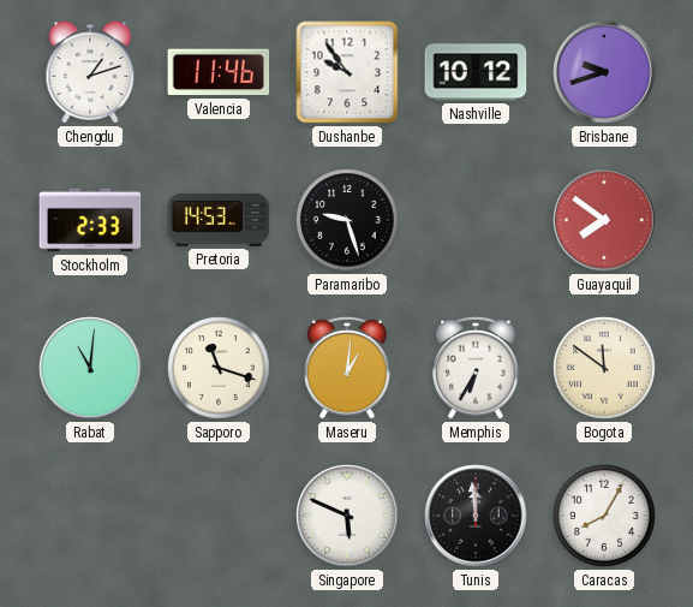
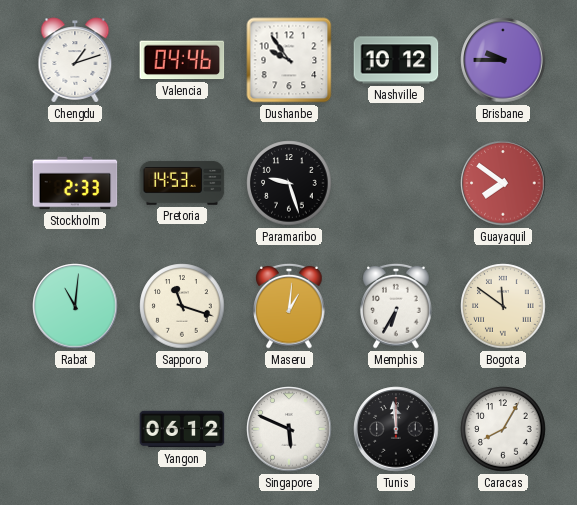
Valencia: 11:46 -> 04:46 (182, 60)
Brisbane: 9:42 -> 9:45 (503, 60)
Yangon: none -> 06:12 (182, 429)
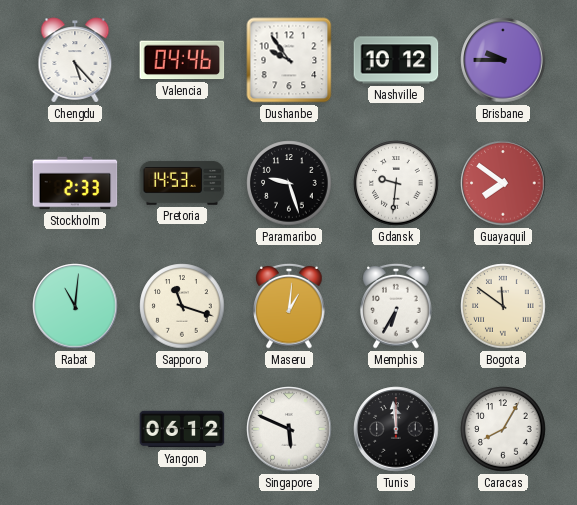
Chengdu: 1:12 -> 5:23 (75, 60)
Gdansk: none -> 9:31 (396, 183)
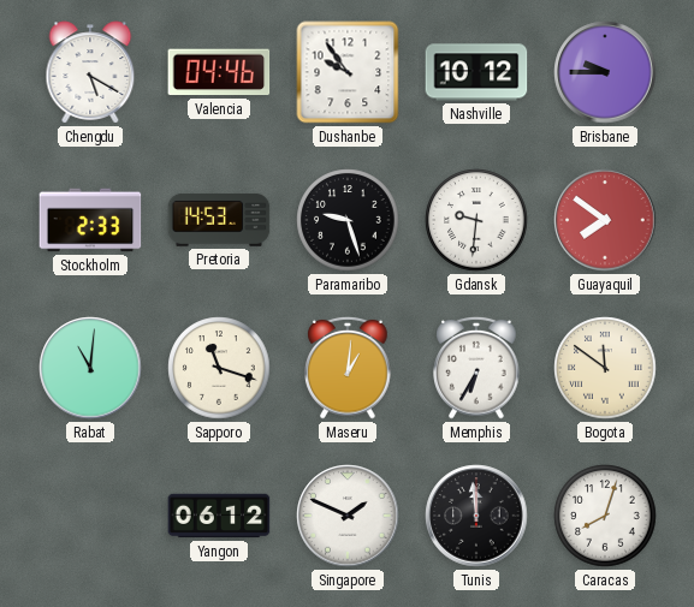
Chengdu: 5:23 -> 5:20 (90, 72)
Singapore: 5:49 -> 1:49 (348, 516)
Caracas: 8:05 -> 8:03 (605, 516)
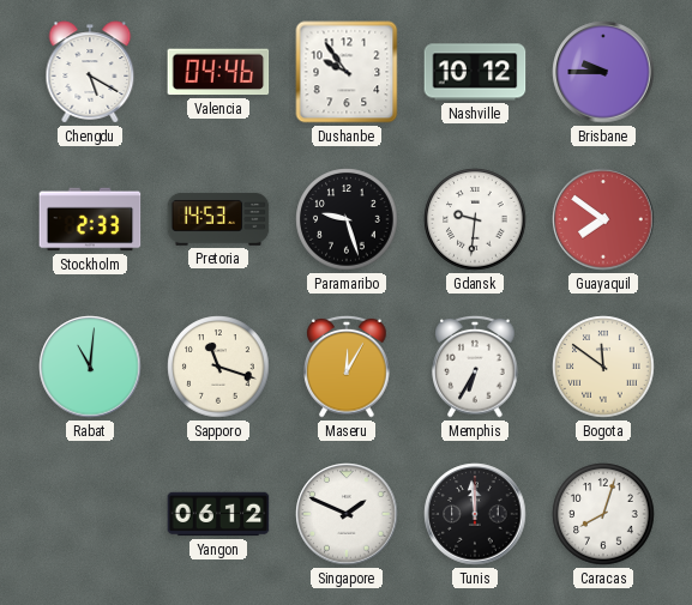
Maseru: 1:01 -> 12:05 (347, 367)
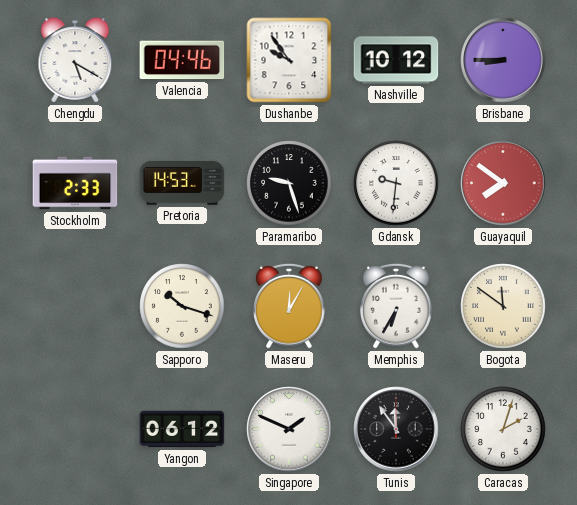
Brisbane: 9:45 -> 8:45 (503, 60)
Rabat: 11:01 -> none (90, 367)
Sapporo: 11:18 -> 10:18 (182, 306)
Tunis: 11:59 -> 11:54 (396, 429)
Caracas: 8:03 -> 2:03 (503, 429)
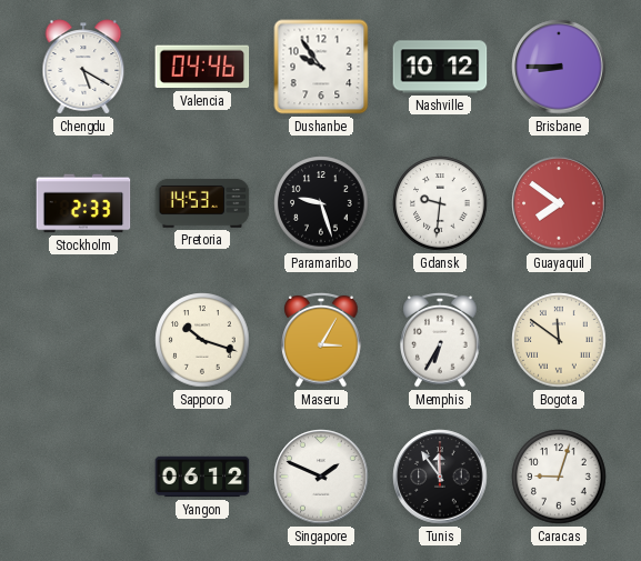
Maseru: 12:05 -> 3:05 (321, 340)
Caracas: 2:03 -> 9:03 (559, 477)
